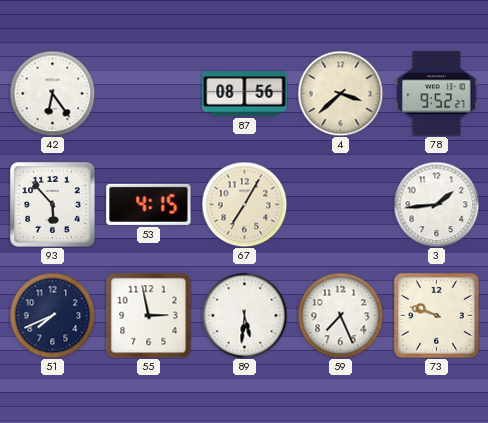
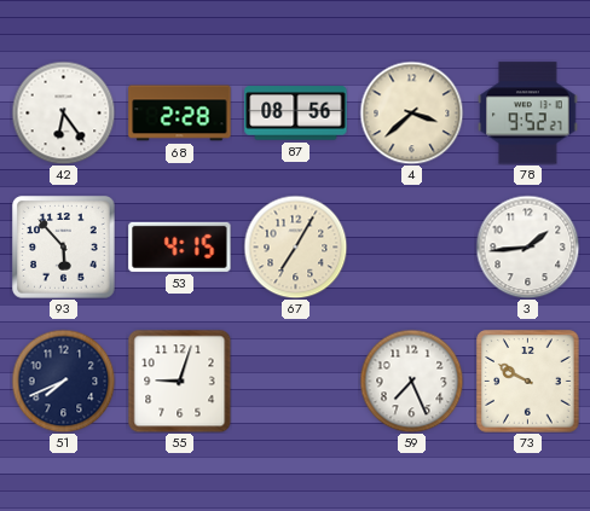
68: none -> 2:28 (180, 114)
55: 2:58 -> 9:03 (179, 381)
89: 5:31 -> none (244, 315)
73: 9:48 -> 9:50 (528, 382)
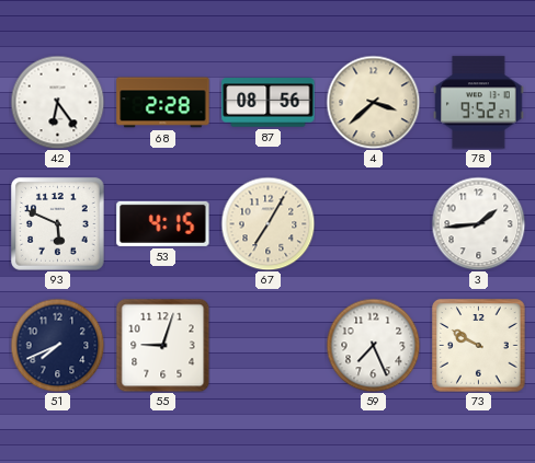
93: 5:53 -> 5:49 (58, 224)
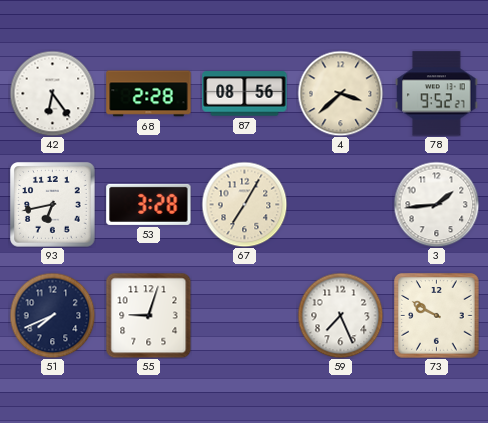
93: 5:49 -> 6:43 (53, 205)
53: 4:15 -> 3:28 (149, 204)
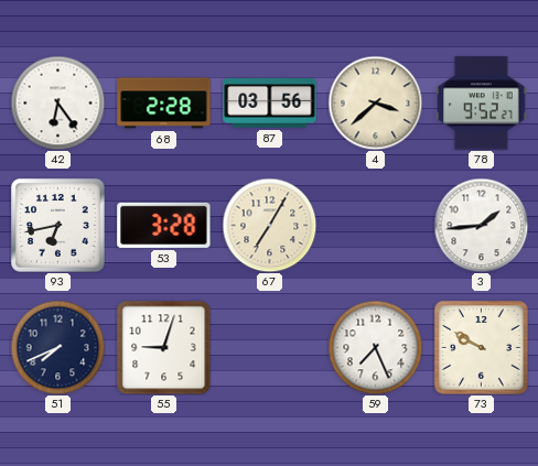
87: 08:56 -> 03:56 (270, 104)
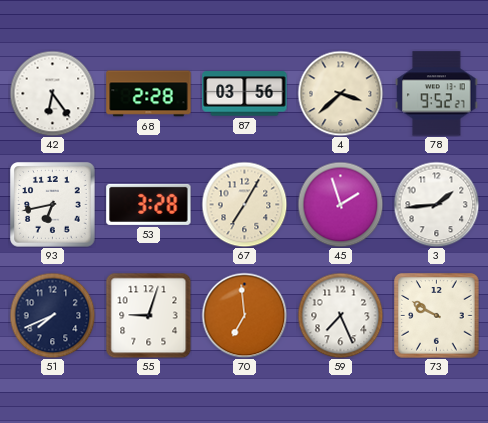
45: none -> 1:57 (340, 204)
70: none -> 6:59 (244, 315)
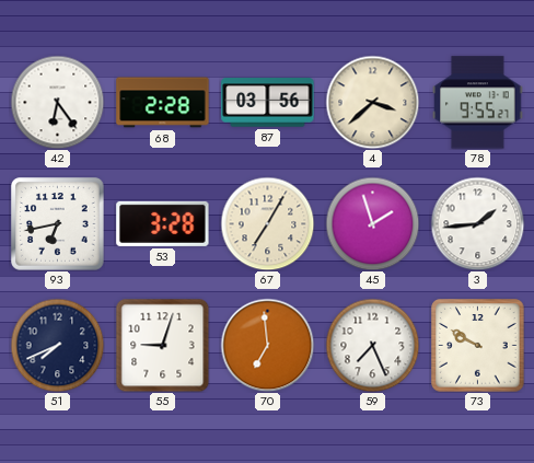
78: 9:52 -> 9:55 (478, 103)
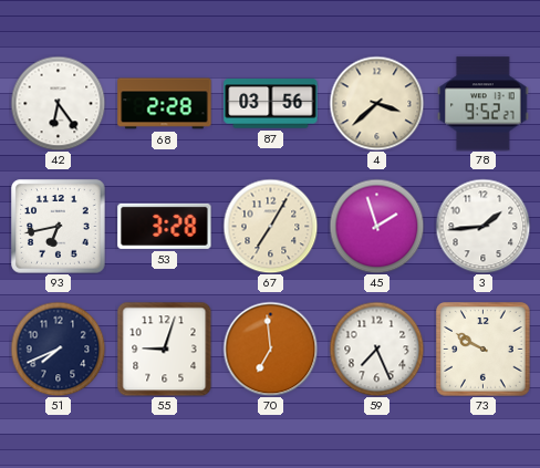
78: 9:55 -> 9:52 (484, 104)
